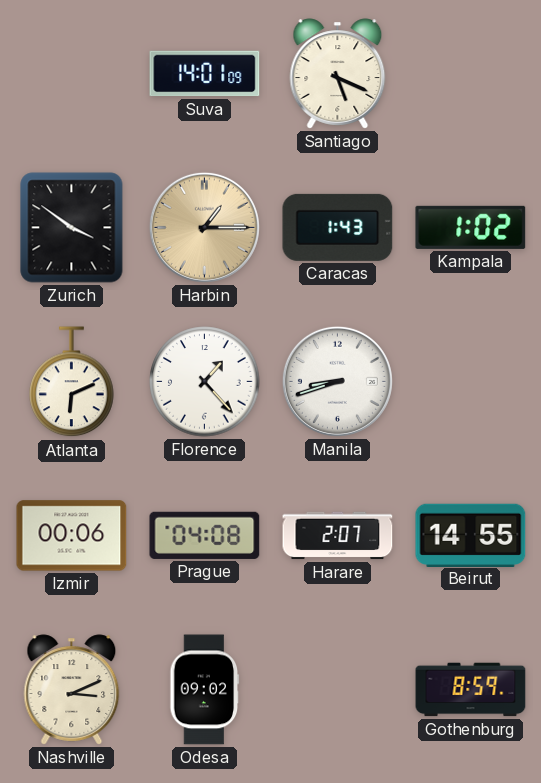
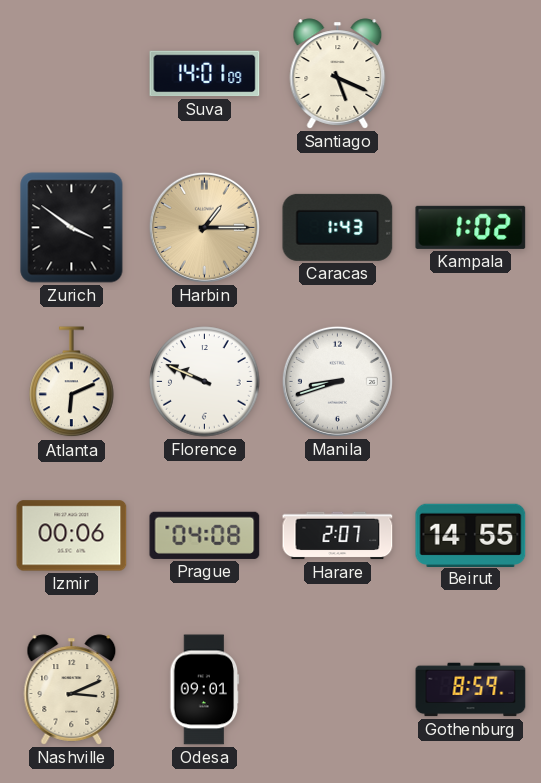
Florence: 1:23 -> 9:49 (205, 382)
Odesa: 09:02 -> 09:01 (205, 690)
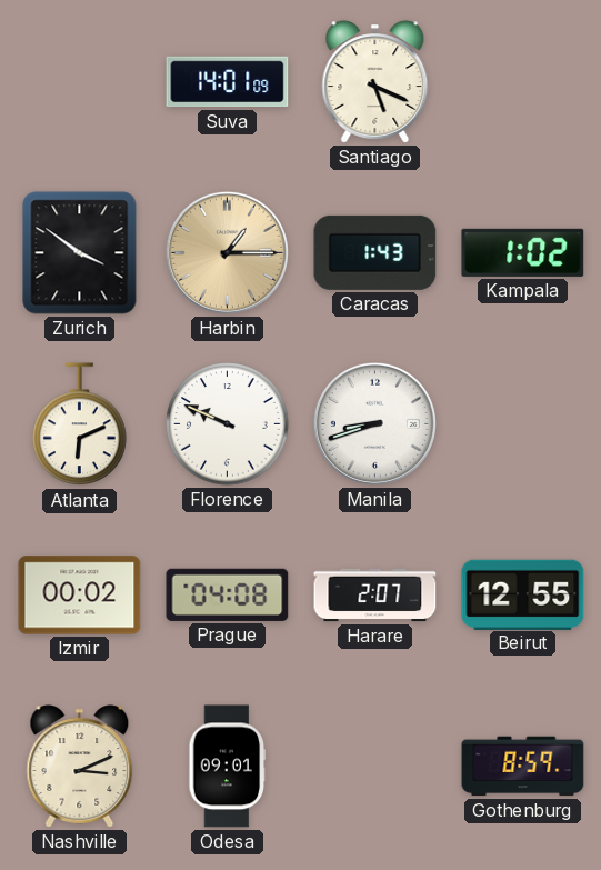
Izmir: 00:06 -> 00:02 (80, 596)
Beirut: 14:55 -> 12:55 (523, 594)
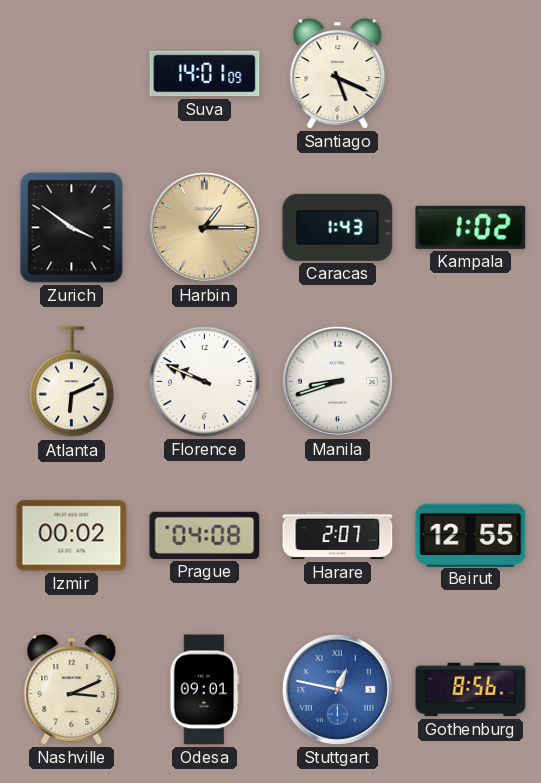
Stuttgart: none -> 12:47 (337, 689)
Gothenburg: 8:59 -> 8:56 (471, 690)
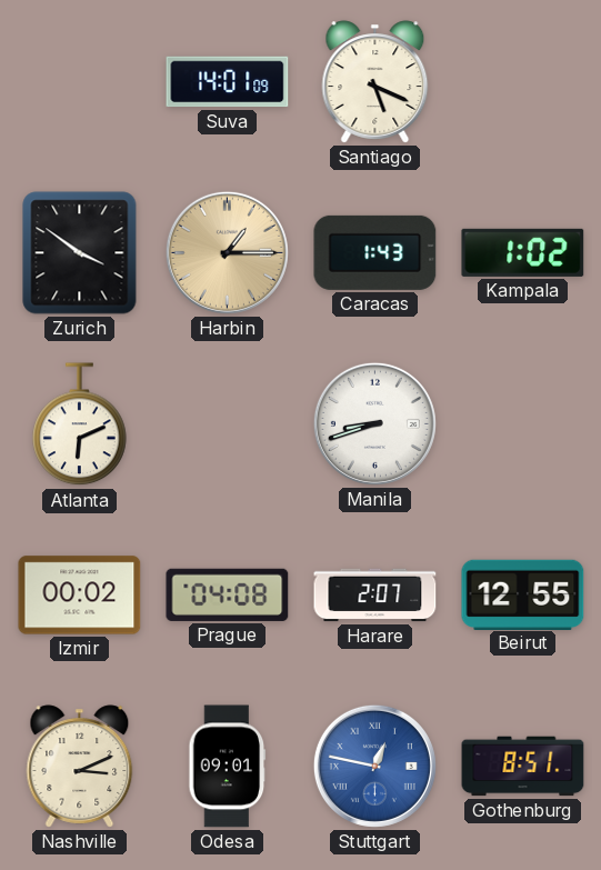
Florence: 9:49 -> none (205, 382)
Gothenburg: 8:56 -> 8:51 (523, 767)
